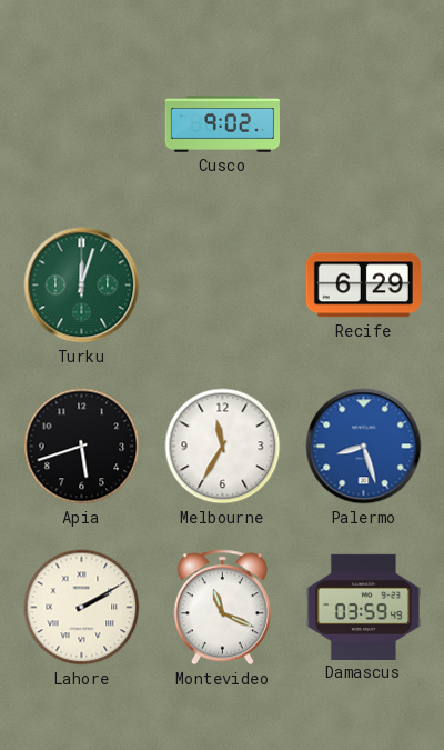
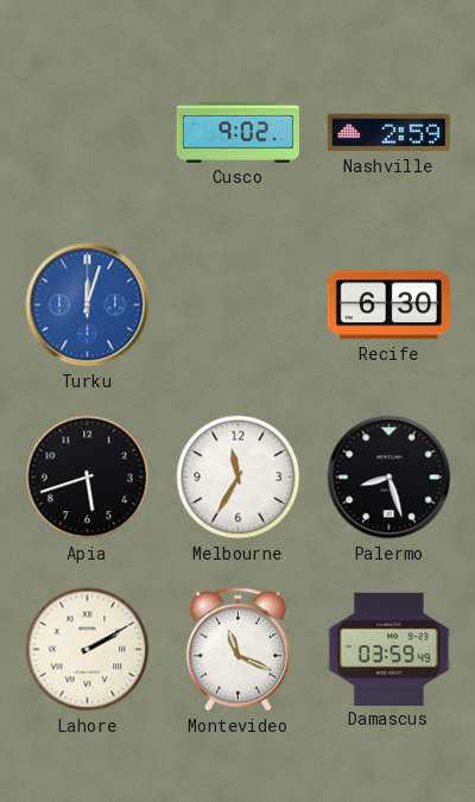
Nashville: none -> 2:59 (388, 133)
Turku dial: green -> blue (88, 305)
Recife: 6:29 -> 6:30 (388, 305)
Palermo dial: blue -> black (389, 478)
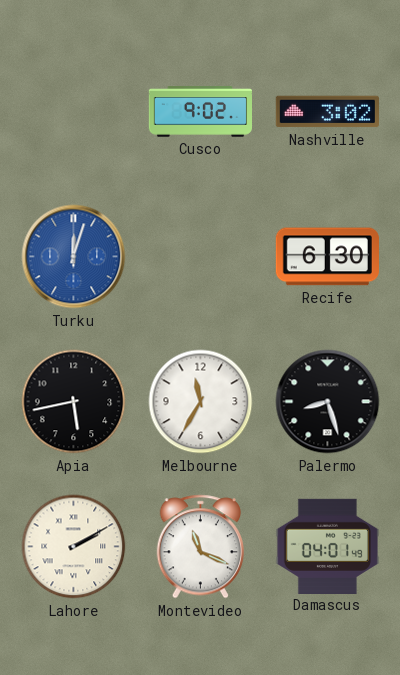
Nashville: 2:59 -> 3:02 (327, 112)
Apia: 5:42 -> 5:43 (74, 402)
Damascus: 03:59 -> 04:01 (327, 546)
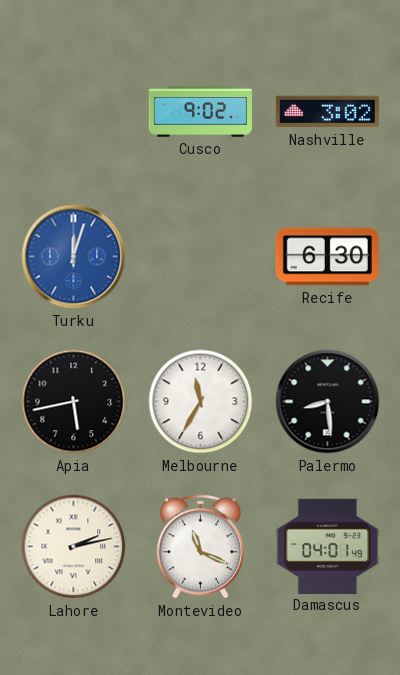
Palermo: 8:27 -> 8:29 (328, 402)
Lahore: 2:10 -> 2:13 (74, 547)
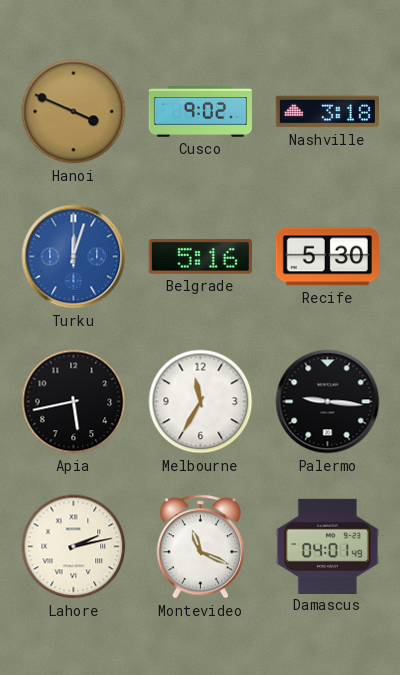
Hanoi: none -> 3:49 (74, 112)
Nashville: 3:02 -> 3:18 (327, 112)
Belgrade: none -> 5:16 (200, 257)
Recife: 6:30 -> 5:30 (327, 257)
Palermo: 8:29 -> 9:16 (328, 402)
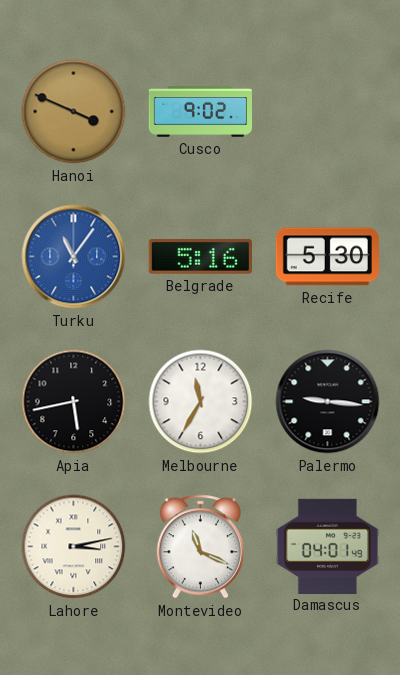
Nashville: 3:18 -> none (327, 112)
Turku: 12:03 -> 11:06 (74, 257)
Lahore: 2:13 -> 3:13 (74, 547)
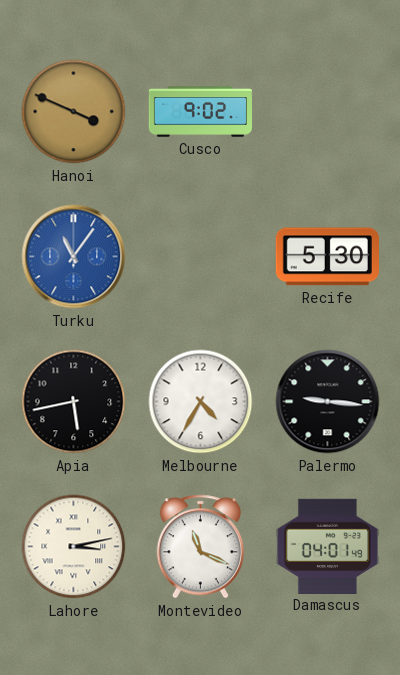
Belgrade: 5:16 -> none (200, 257)
Melbourne: 11:35 -> 4:35 (201, 402)
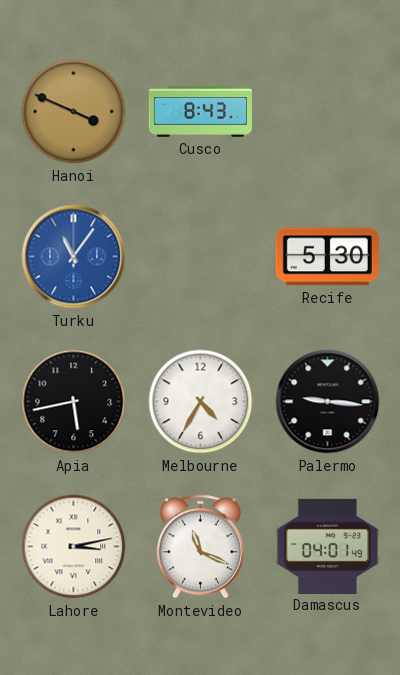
Cusco: 9:02 -> 8:43 (200, 112)
